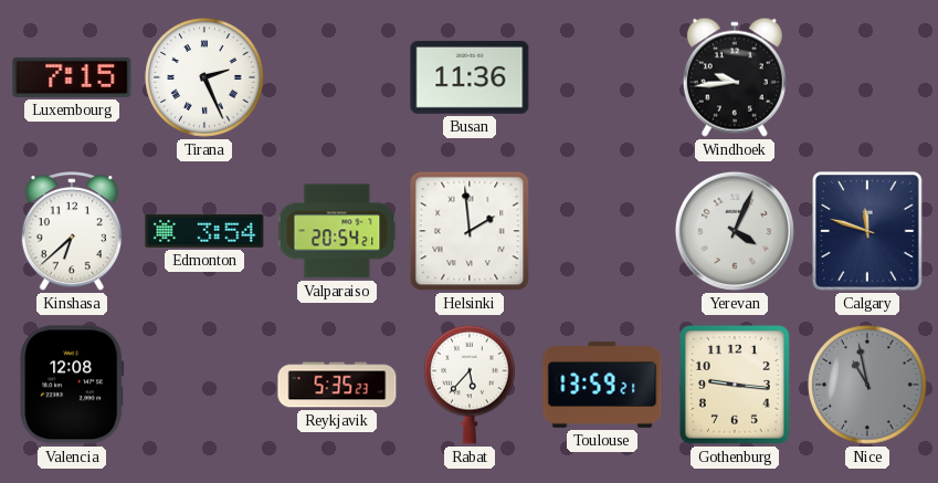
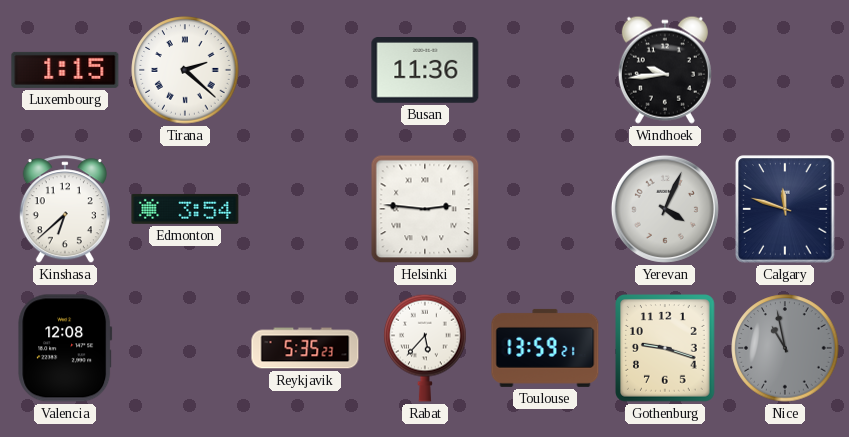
Luxembourg: 7:15 -> 1:15 (65, 70)
Tirana: 2:26 -> 2:22 (185, 70)
Valparaiso: 20:54 -> none (337, 231)
Helsinki: 1:59 -> 2:46 (425, 209)
Gothenburg: 9:16 -> 9:18 (666, 349)
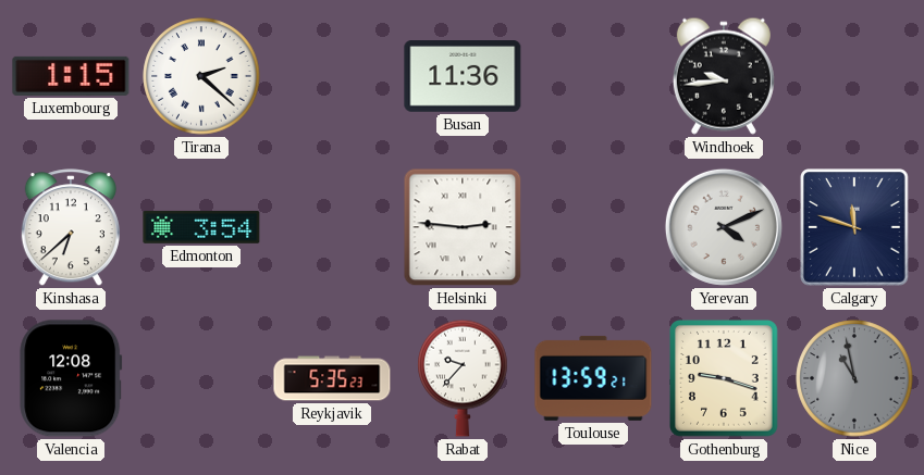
Yerevan: 4:04 -> 4:11 (724, 227)
Rabat: 5:37 -> 9:37 (463, 378)
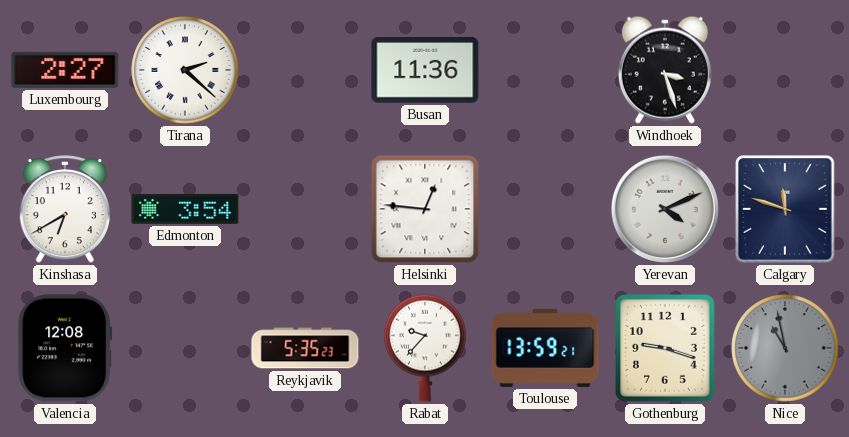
Luxembourg: 1:15 -> 2:27 (65, 70)
Windhoek: 9:44 -> 3:27 (665, 70)
Kinshasa: 6:38 -> 6:40 (65, 210)
Helsinki: 2:46 -> 12:46 (425, 209)
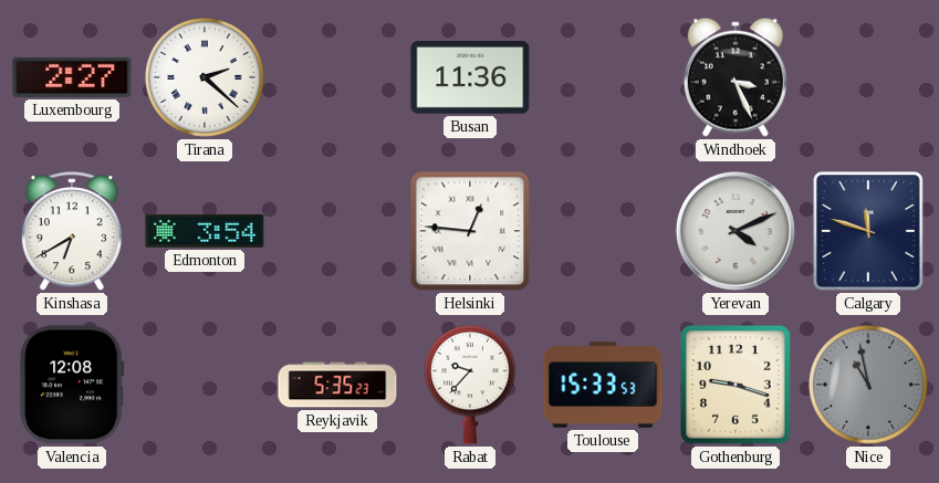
Windhoek: 3:27 -> 3:26 (735, 77)
Toulouse: 13:59 -> 15:33 (603, 385)
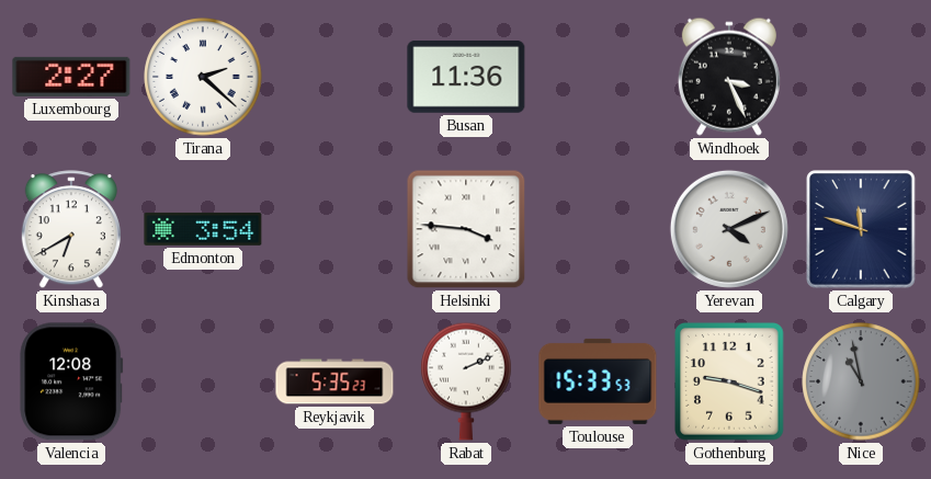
Helsinki: 12:46 -> 3:46 (466, 229)
Rabat: 9:37 -> 2:11 (466, 381)
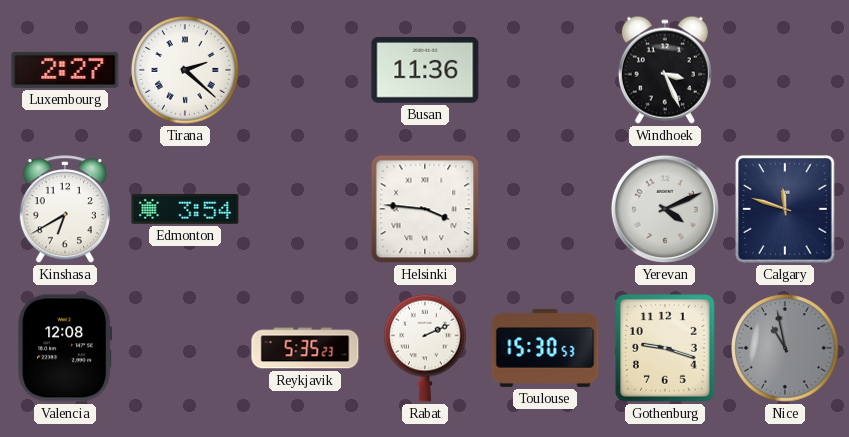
Toulouse: 15:33 -> 15:30 (545, 348)
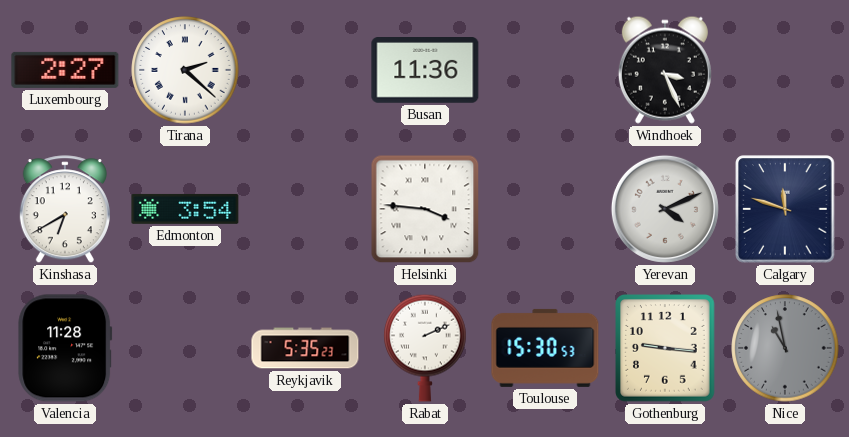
Valencia: 12:08 -> 11:28 (65, 348)
Gothenburg: 9:18 -> 9:16 (666, 349)
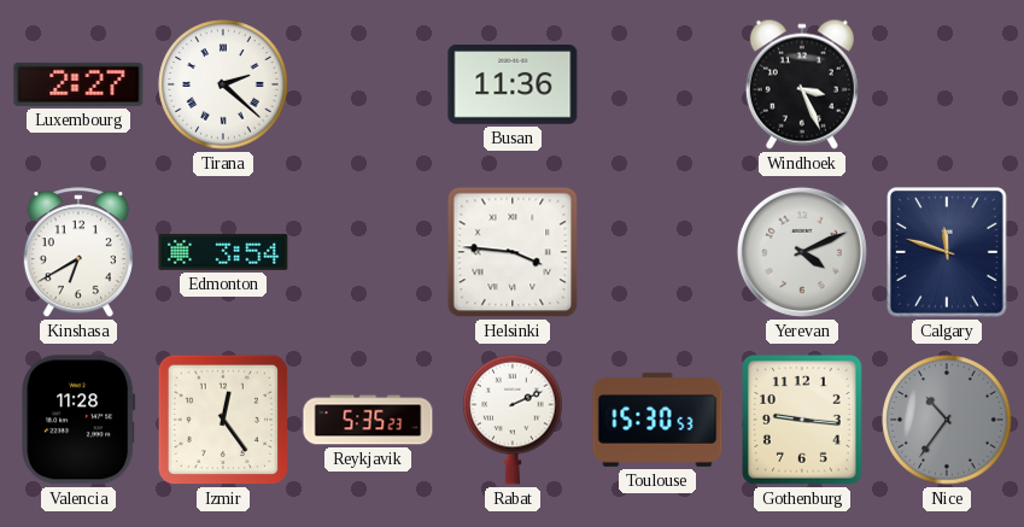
Izmir: none -> 12:24 (223, 420)
Nice: 10:58 -> 10:36 (947, 420)
